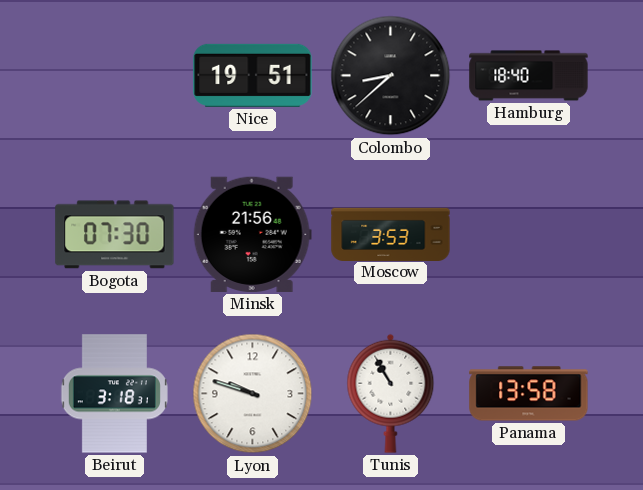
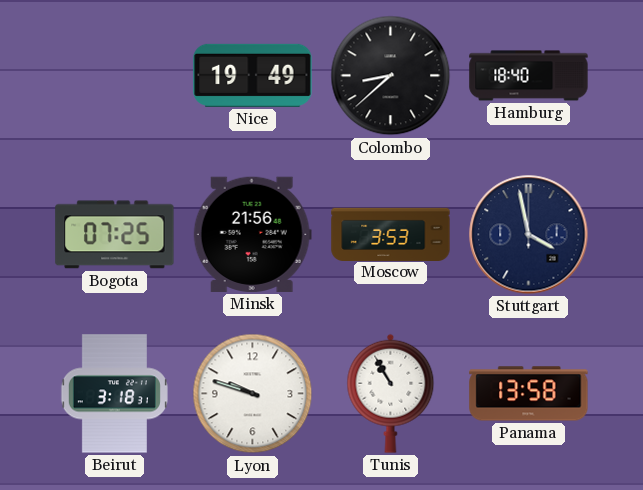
Nice: 19:51 -> 19:49 (253, 75)
Bogota: 07:30 -> 07:25 (115, 235)
Stuttgart: none -> 3:58 (529, 235)
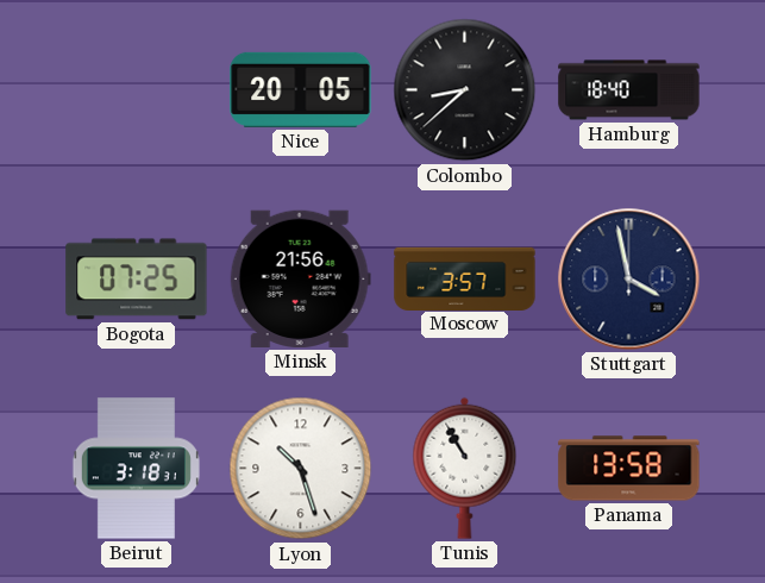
Nice: 19:49 -> 20:05 (301, 89)
Moscow: 3:53 -> 3:57 (465, 278)
Lyon: 9:48 -> 10:27 (301, 469)
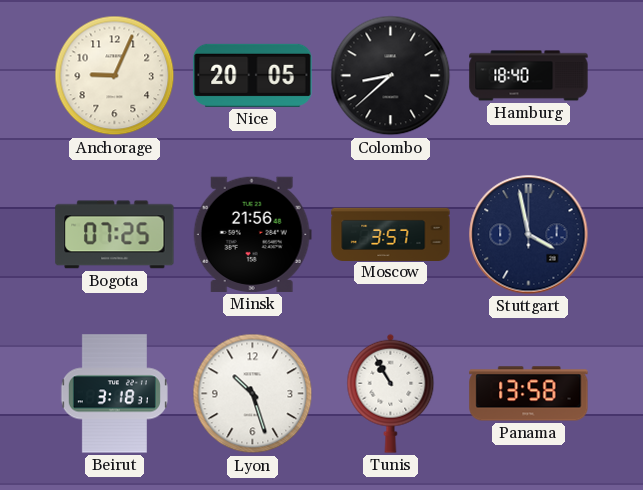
Anchorage: none -> 9:04 (115, 76)
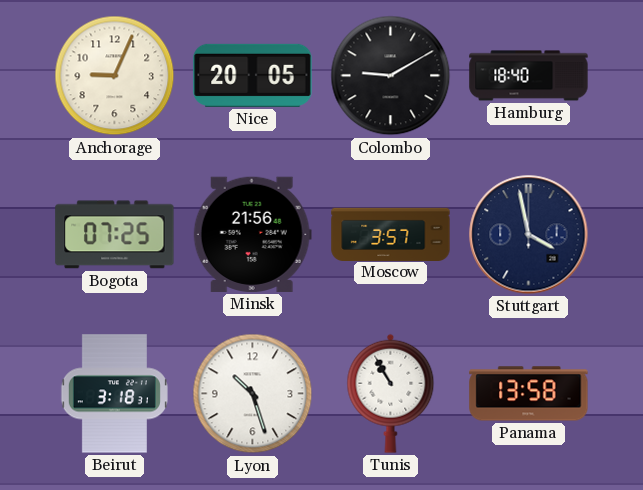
Colombo: 8:38 -> 9:10 (391, 76)
